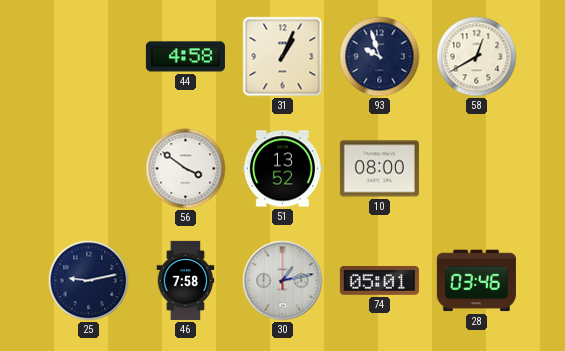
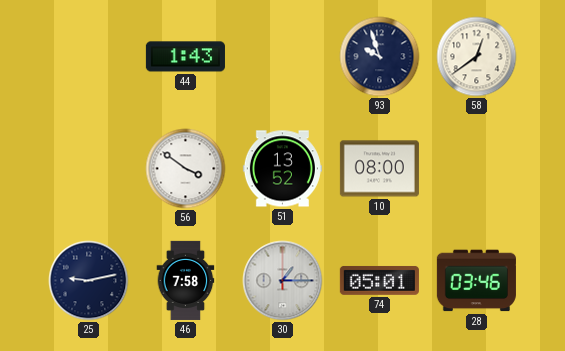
44: 4:58 -> 1:43 (185, 57)
31: 1:04 -> none (283, 57)
58: 12:40 -> 12:39 (477, 57)
30: 1:13 -> 1:15 (283, 281)
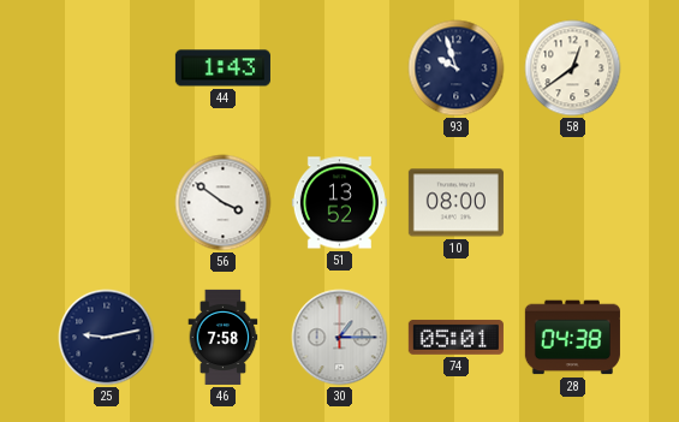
28: 03:46 -> 04:38 (572, 338)
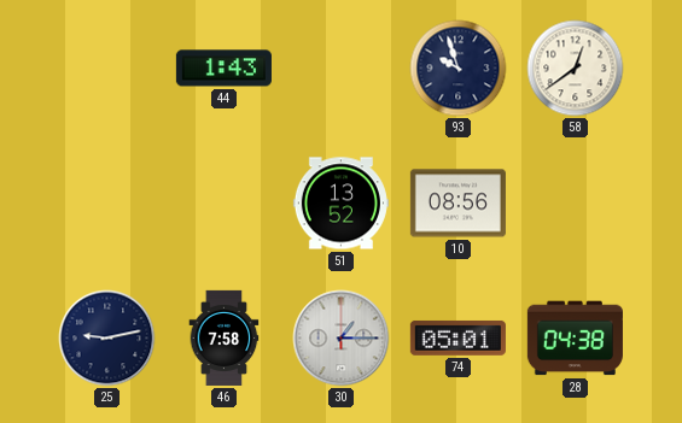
56: 3:51 -> none (224, 203)
10: 08:00 -> 08:56 (457, 204)
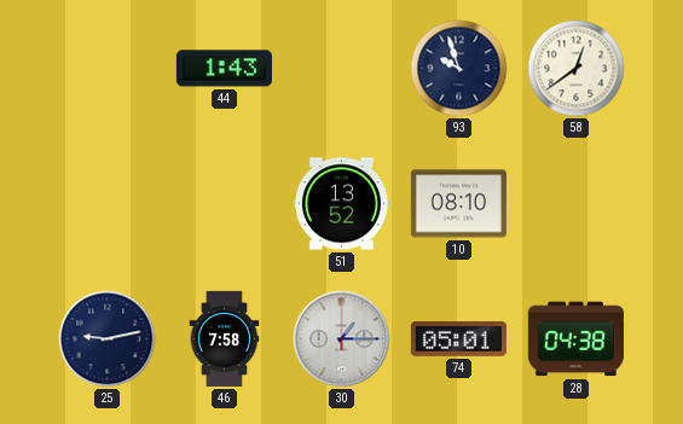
10: 08:56 -> 08:10 (458, 204)
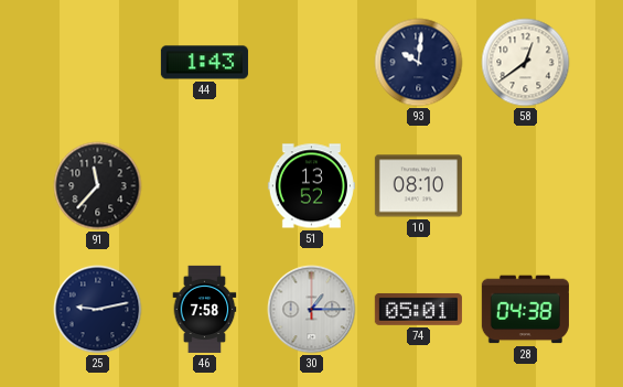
93: 9:57 -> 10:01 (419, 63)
91: none -> 11:37 (98, 186)
